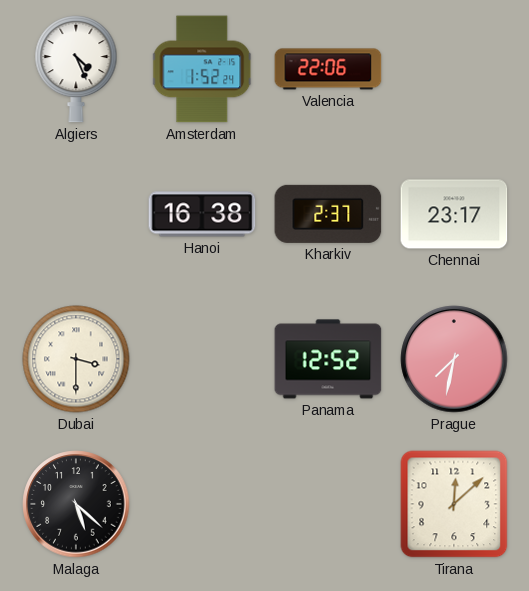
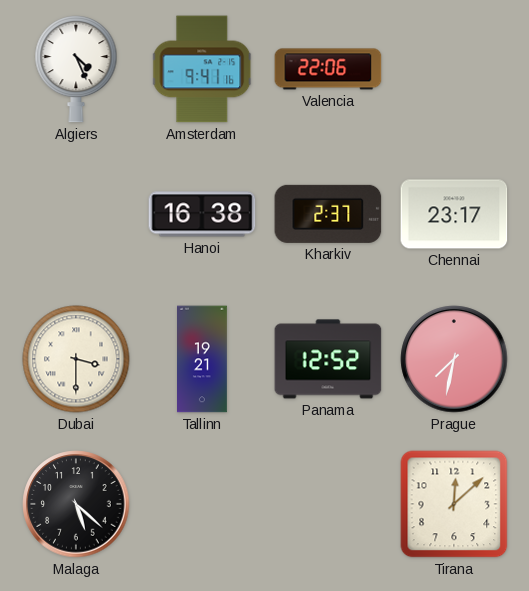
Amsterdam: 1:52 -> 9:41 (203, 69)
Tallinn: none -> 19:21 (203, 359)
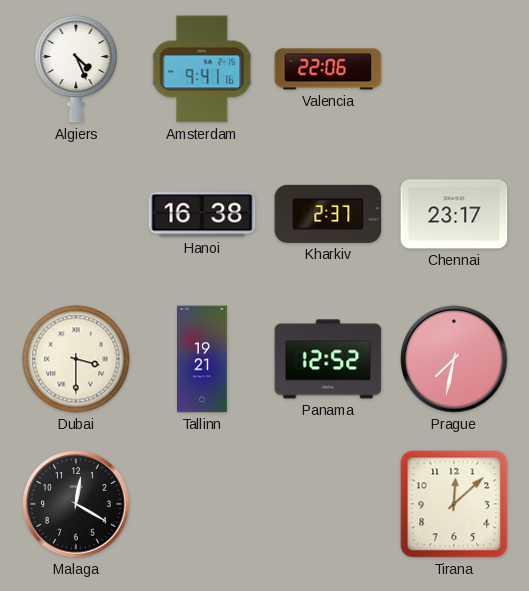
Malaga: 5:22 -> 12:20 (76, 504)
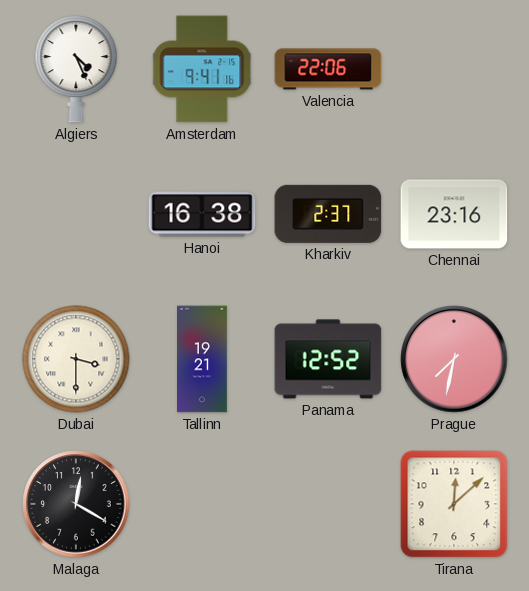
Chennai: 23:17 -> 23:16 (454, 214)
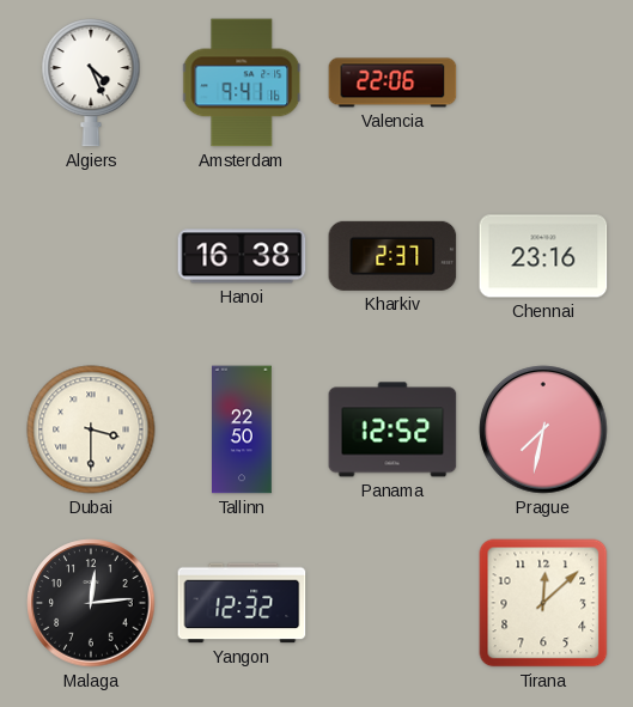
Tallinn: 19:21 -> 22:50 (243, 429)
Malaga: 12:20 -> 12:14 (91, 603)
Yangon: none -> 12:32 (242, 603)
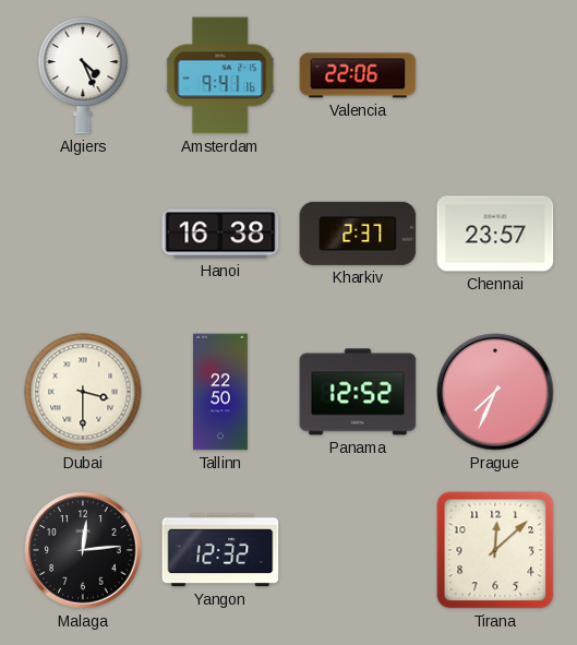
Chennai: 23:16 -> 23:57 (495, 234)
Prague: 7:32 -> 7:34 (495, 392)
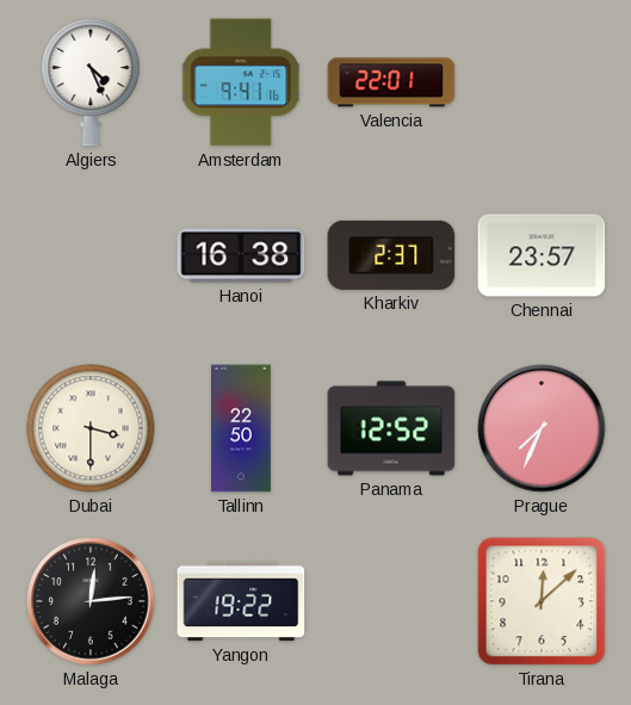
Valencia: 22:06 -> 22:01 (391, 82)
Yangon: 12:32 -> 19:22 (241, 601)
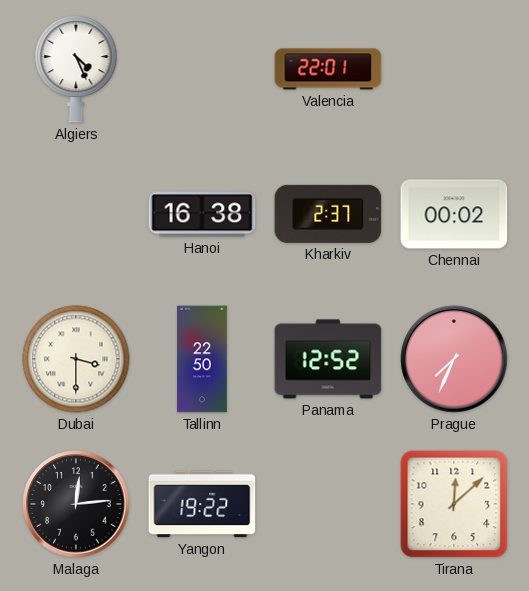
Amsterdam: 9:41 -> none (242, 82)
Chennai: 23:57 -> 00:02 (454, 214)
